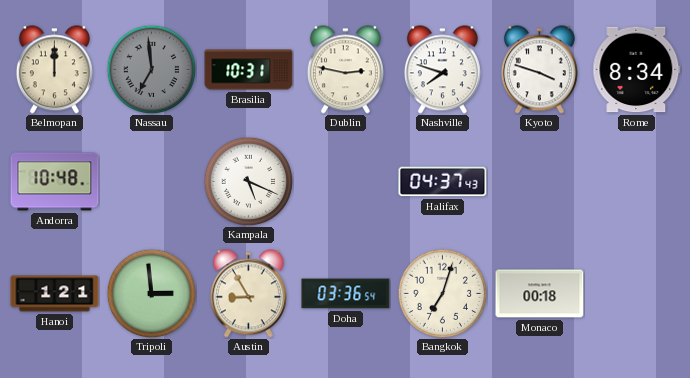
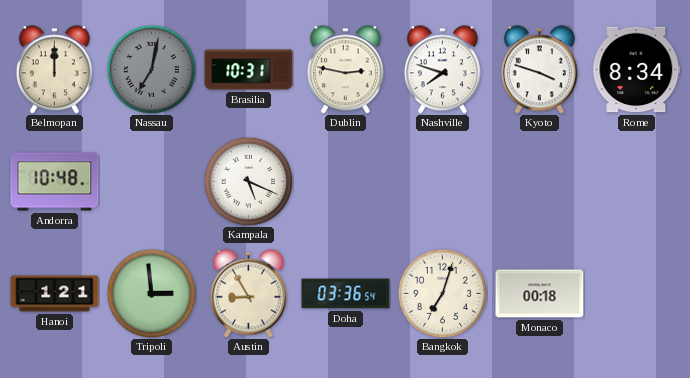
Nassau: 6:59 -> 7:02 (151, 69)
Halifax: 04:37 -> none (443, 182)
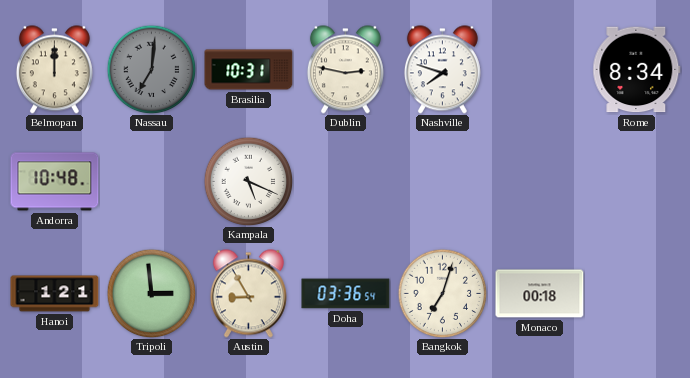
Nassau: 7:02 -> 7:01 (151, 69)
Kyoto: 3:48 -> none (539, 70)
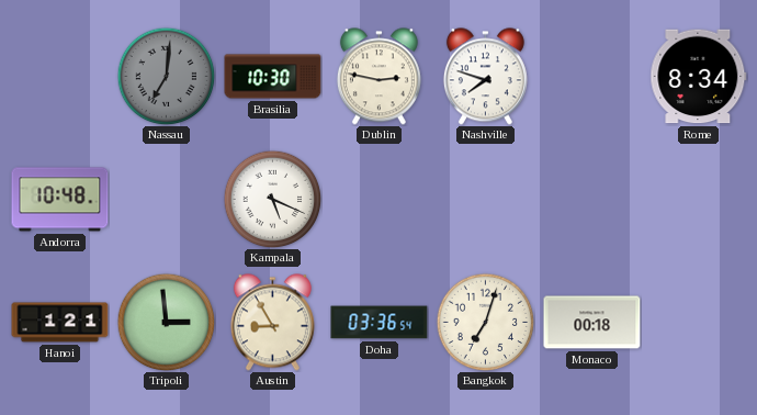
Belmopan: 12:00 -> none (54, 70)
Brasilia: 10:31 -> 10:30 (273, 77)
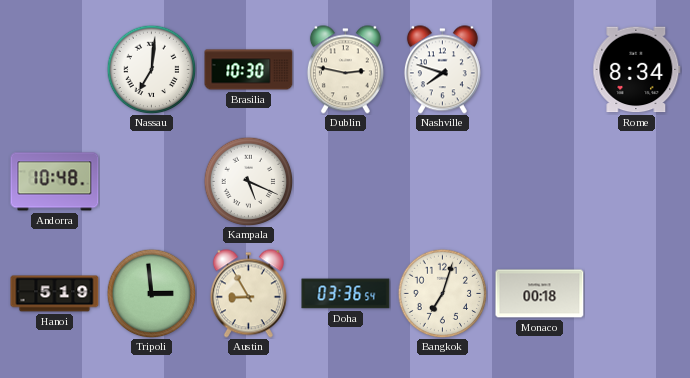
Nassau dial: grey -> white (151, 69)
Hanoi: 1:21 -> 5:19 (55, 294)
